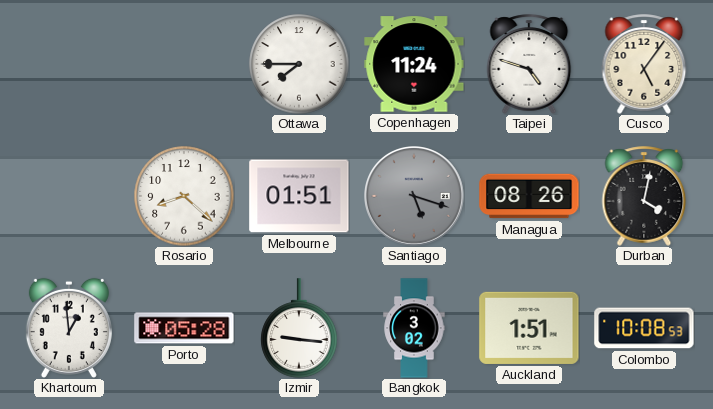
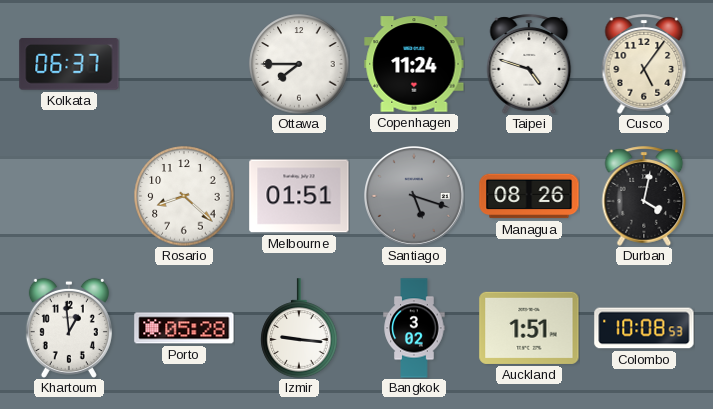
Kolkata: none -> 06:37 (69, 65)
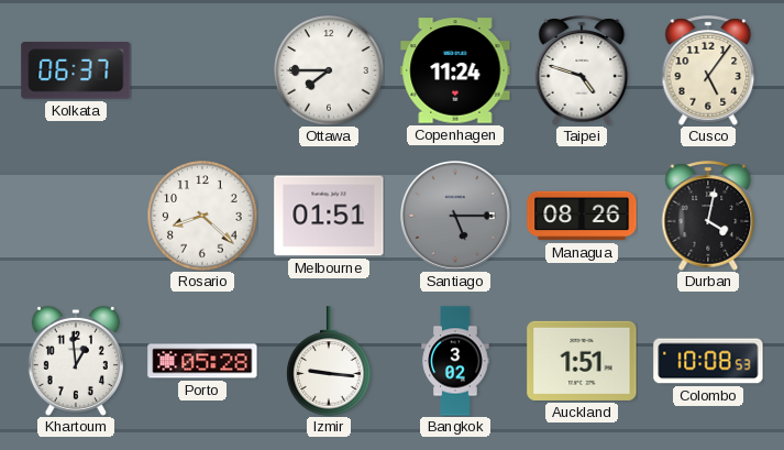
Santiago: 5:18 -> 5:15 (456, 217)
